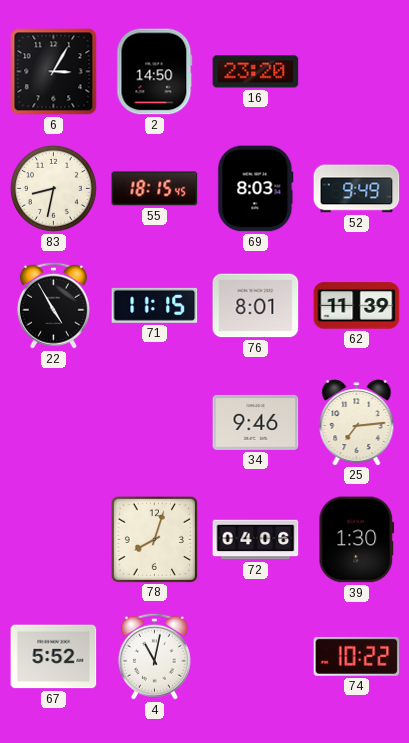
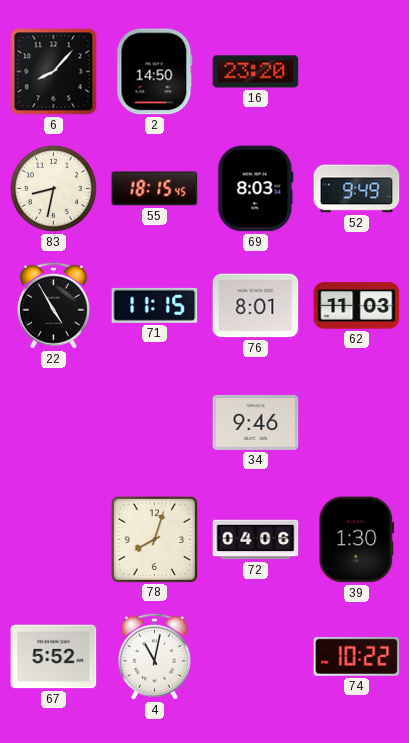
6: 3:05 -> 8:07 (54, 72)
62: 11:39 -> 11:03 (357, 306)
25: 7:14 -> none (357, 423)
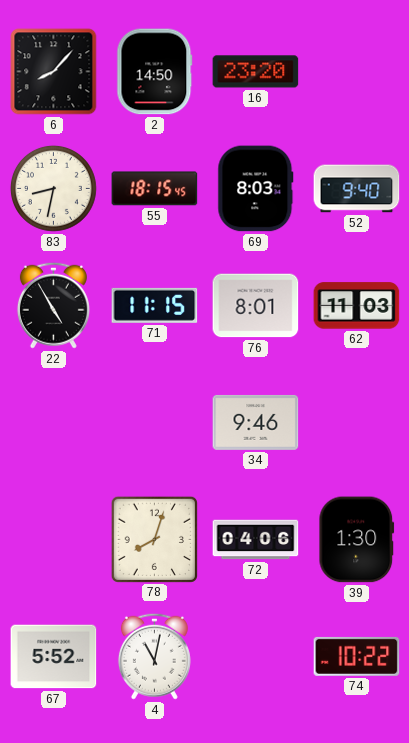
52: 9:49 -> 9:40 (357, 189)
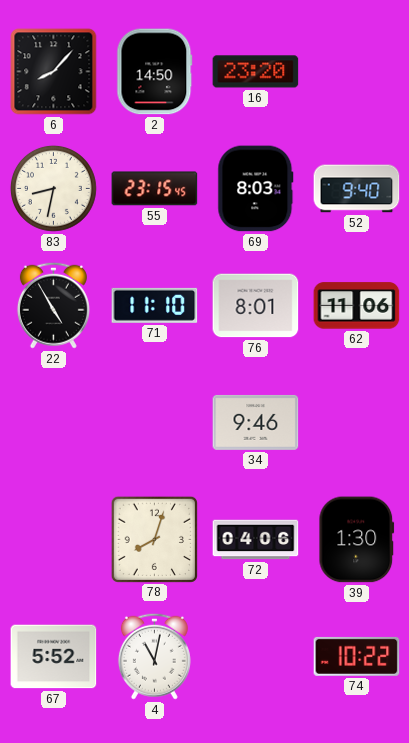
55: 18:15 -> 23:15 (155, 189)
71: 11:15 -> 11:10 (155, 305)
62: 11:03 -> 11:06 (357, 306)
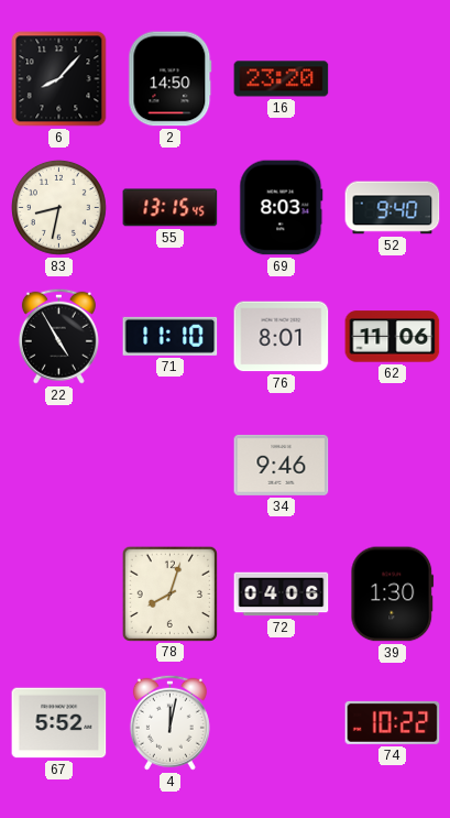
55: 23:15 -> 13:15 (171, 208)
4: 11:02 -> 12:02 (169, 722)
